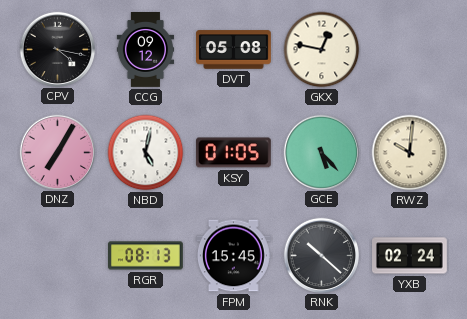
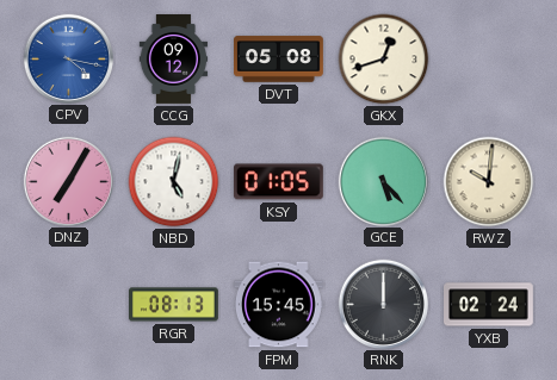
CPV dial: black -> blue (69, 58)
GKX: 12:47 -> 12:42 (384, 60)
RNK: 10:22 -> 12:00 (384, 304)
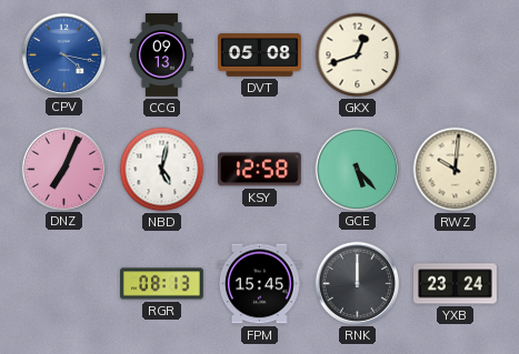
CCG: 09:12 -> 09:13 (162, 55)
DNZ: 7:05 -> 7:04 (64, 169)
KSY: 01:05 -> 12:58 (259, 170)
YXB: 02:24 -> 23:24 (456, 284)
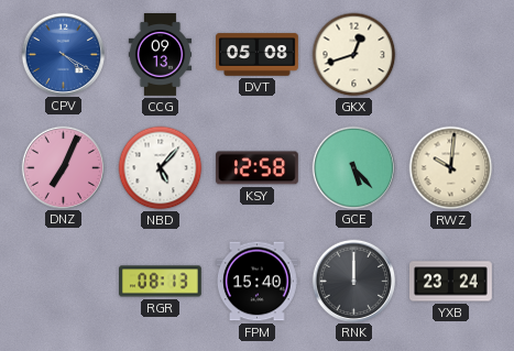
CPV: 4:17 -> 4:20 (64, 54)
NBD: 5:02 -> 5:07 (161, 168)
FPM: 15:45 -> 15:40 (256, 282)
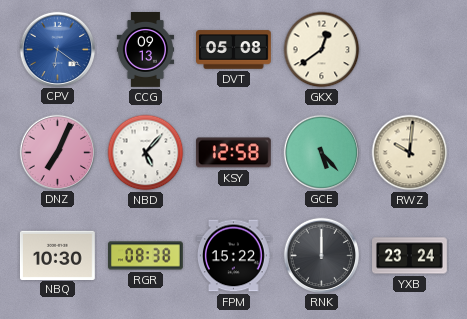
CPV: 4:20 -> 6:21 (58, 49)
GKX: 12:42 -> 12:39 (322, 50)
NBQ: none -> 10:30 (58, 255)
RGR: 08:13 -> 08:38 (146, 256)
FPM: 15:40 -> 15:22 (233, 256)
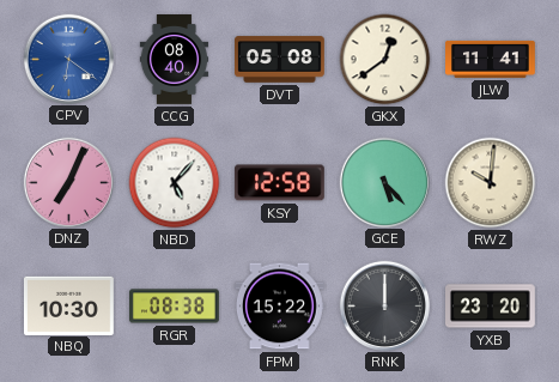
CCG: 09:13 -> 08:40 (175, 60)
JLW: none -> 11:41 (491, 59)
YXB: 23:24 -> 23:20 (491, 307)
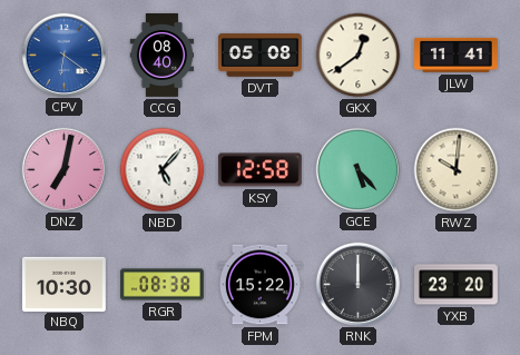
DNZ: 7:04 -> 7:02 (65, 169)
